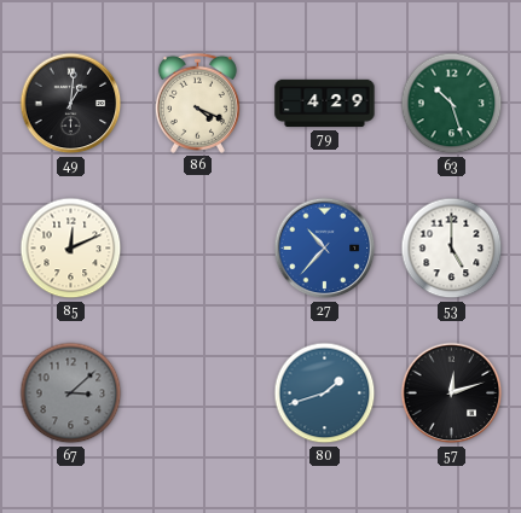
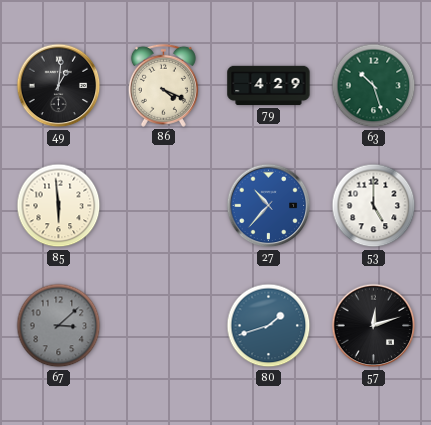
85: 12:11 -> 5:59 (59, 206)
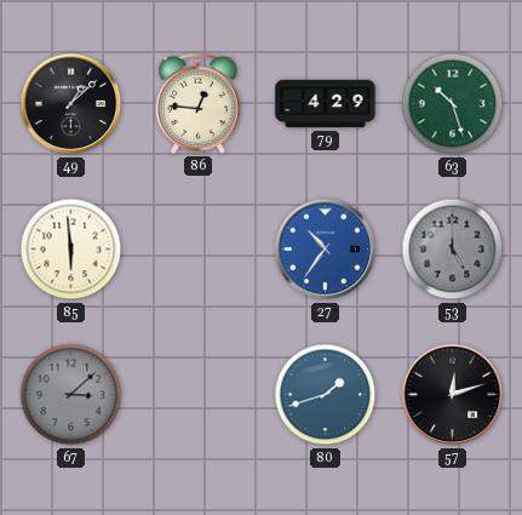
49: 1:01 -> 1:08 (71, 104)
86: 4:19 -> 12:46 (197, 103)
27: 10:37 -> 10:36 (326, 250)
53 dial: white -> grey (453, 250)
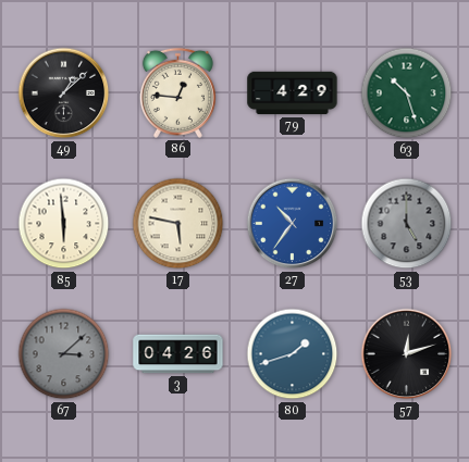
17: none -> 5:47 (178, 224)
3: none -> 04:26 (178, 354)
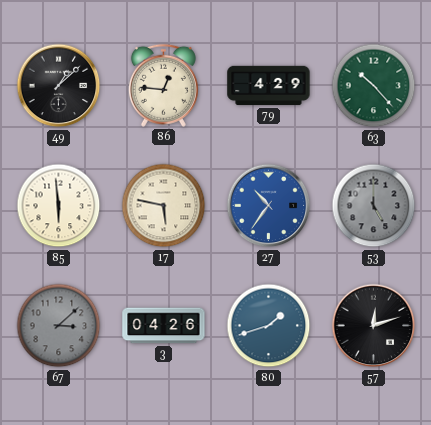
63: 10:27 -> 10:23 (374, 86)
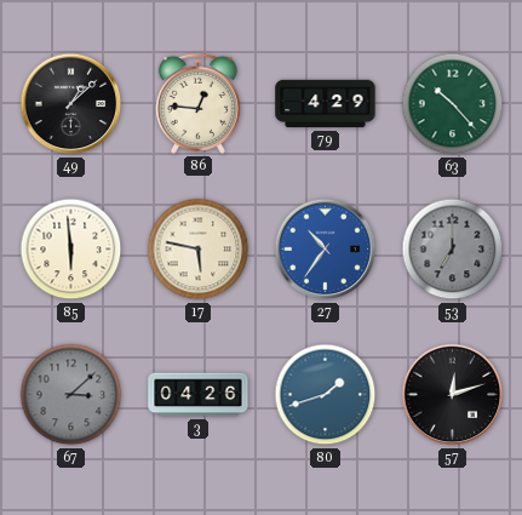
53: 5:00 -> 7:00 (453, 250)
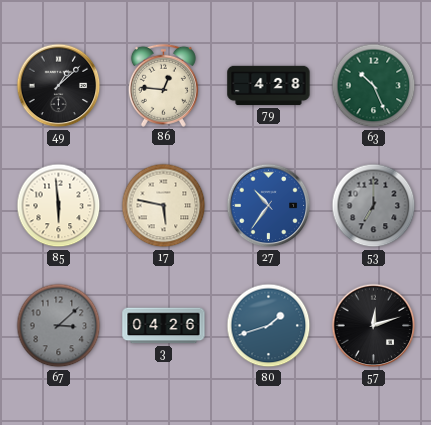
79: 4:29 -> 4:28 (269, 86)
63: 10:23 -> 10:26 (374, 86)
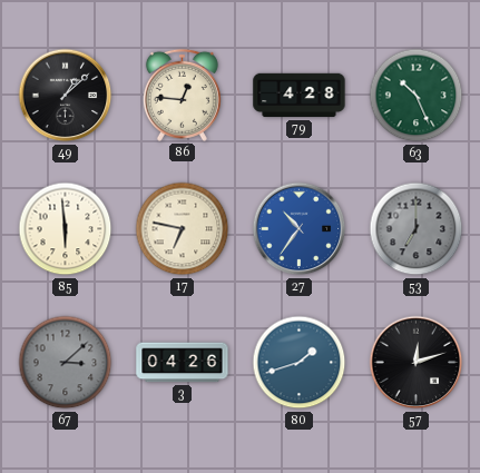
17: 5:47 -> 6:47 (183, 229)
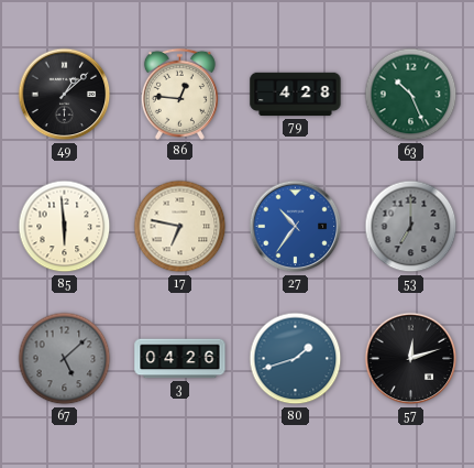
67: 3:08 -> 5:08 (65, 359)
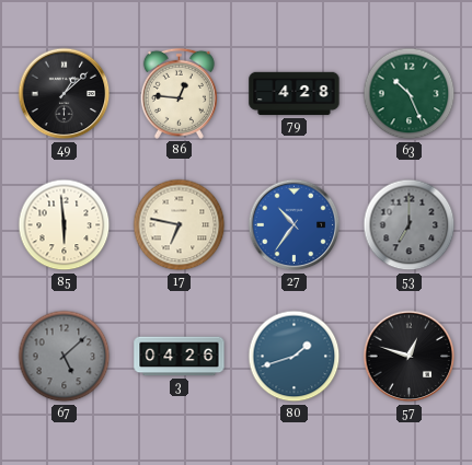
57: 12:12 -> 12:48 (410, 357)
